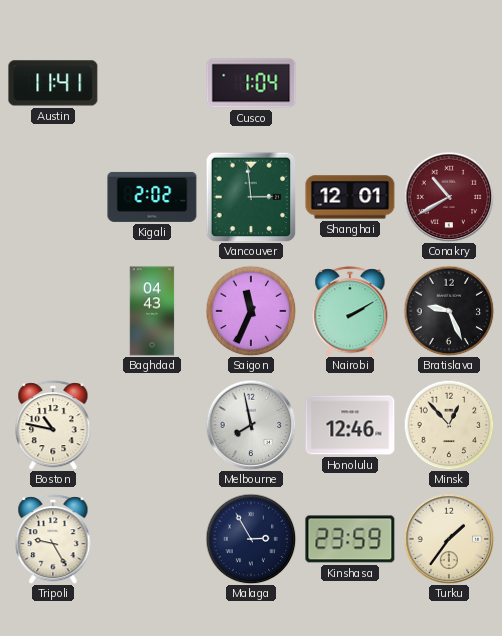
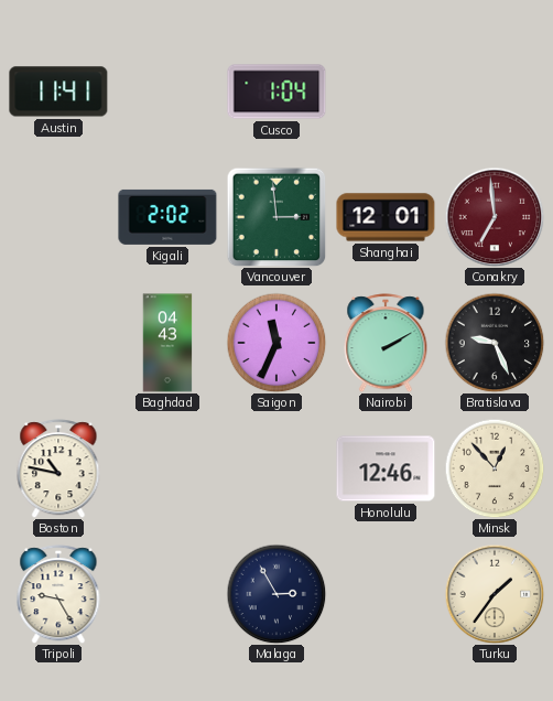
Conakry: 10:40 -> 6:59 (495, 217)
Melbourne: 7:58 -> none (251, 425)
Kinshasa: 23:59 -> none (350, 539)
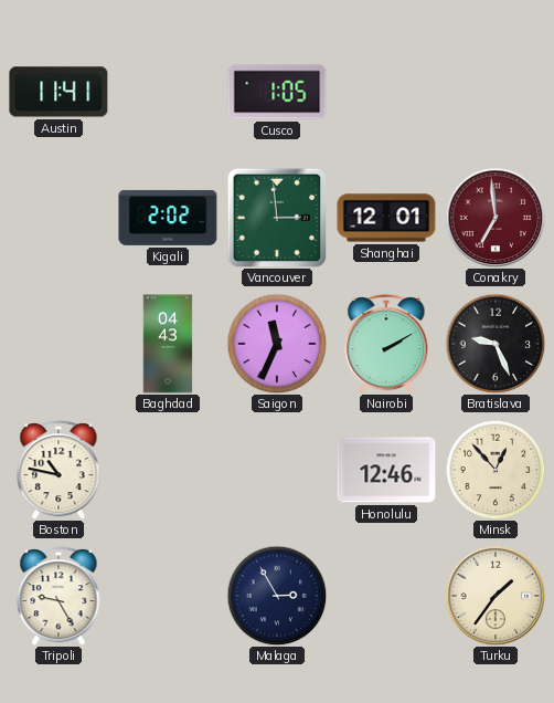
Cusco: 1:04 -> 1:05 (277, 92)
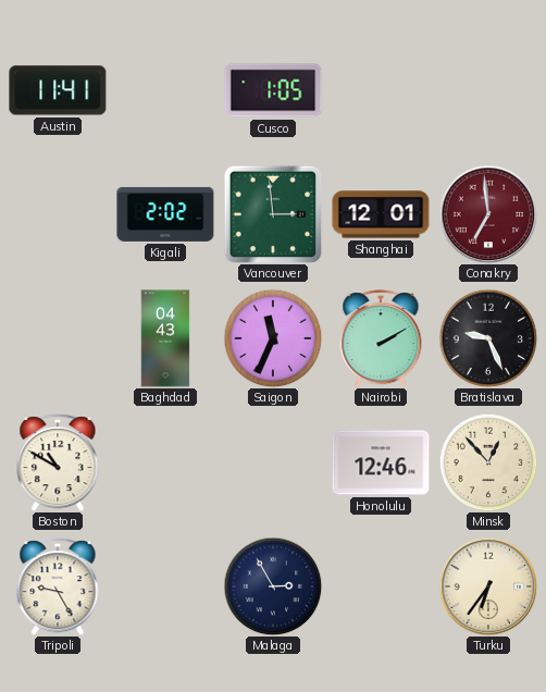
Boston: 10:47 -> 10:50 (58, 462)
Turku: 1:36 -> 6:36 (488, 586)
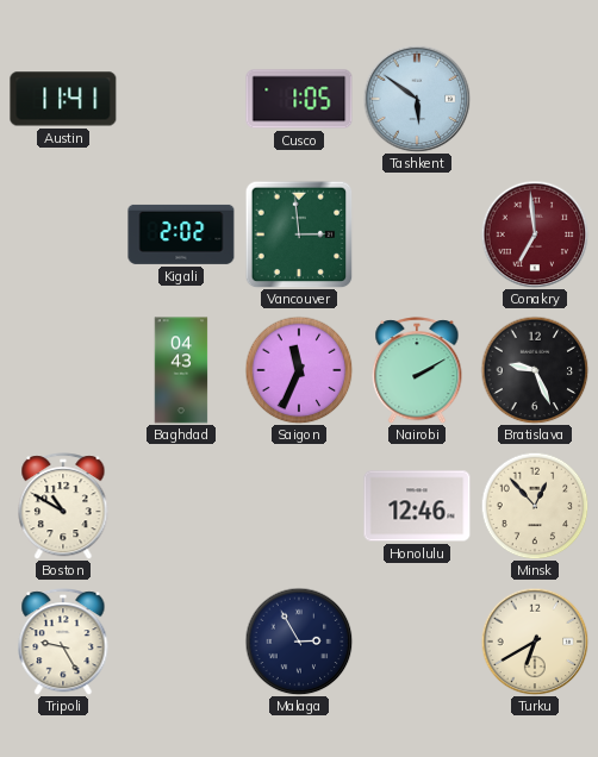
Tashkent: none -> 5:51 (417, 99)
Shanghai: 12:01 -> none (381, 214)
Turku: 6:36 -> 6:40 (535, 642)
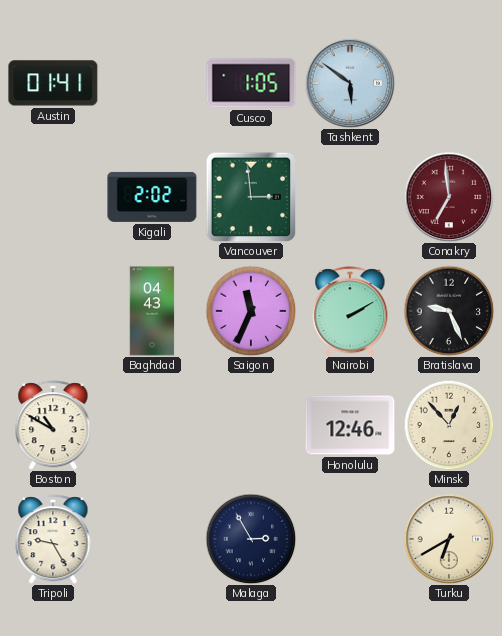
Austin: 11:41 -> 01:41 (53, 83)
